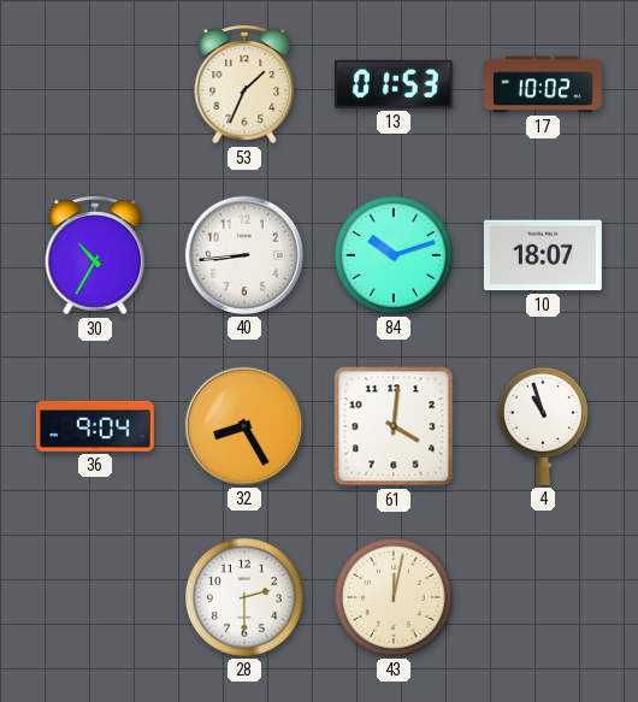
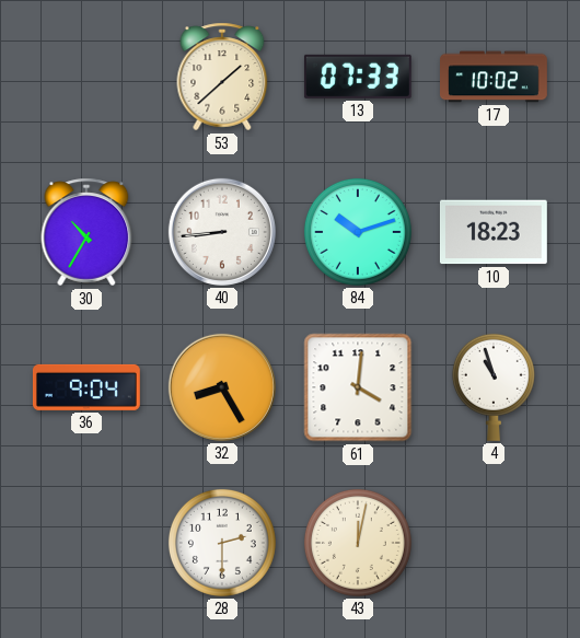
53: 1:34 -> 1:38 (222, 77)
13: 01:53 -> 07:33 (358, 77)
10: 18:07 -> 18:23 (494, 232)
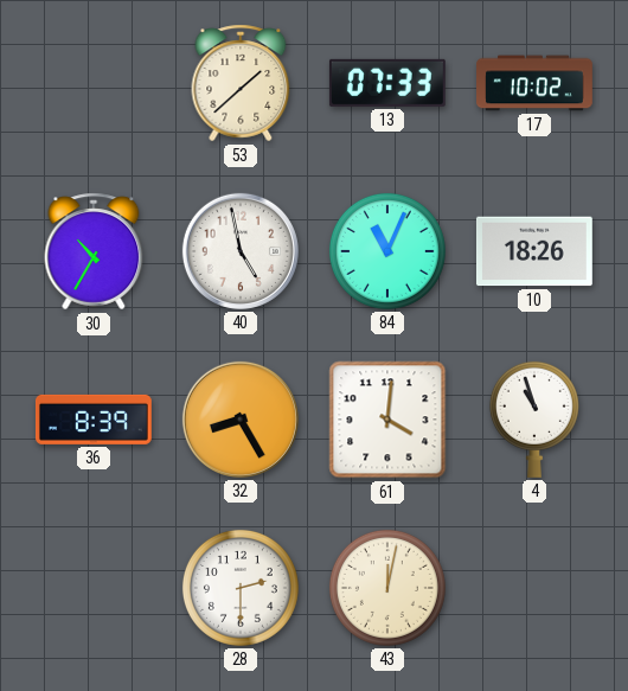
40: 8:44 -> 4:58 (241, 251)
84: 10:12 -> 11:04 (387, 251)
10: 18:23 -> 18:26 (534, 251)
36: 9:04 -> 8:39 (94, 420)
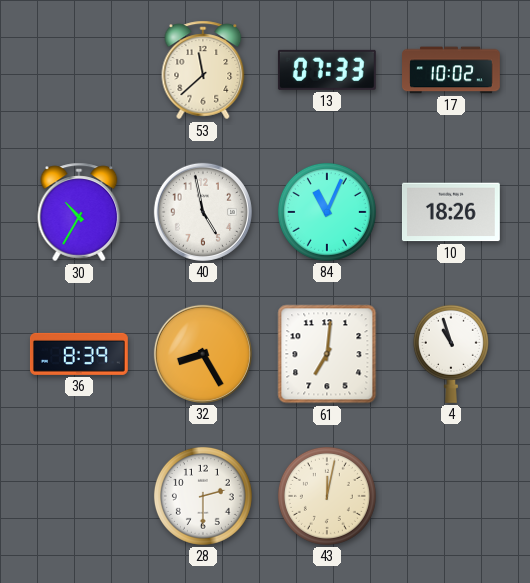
53: 1:38 -> 11:38 (203, 70)
61: 4:01 -> 7:01 (327, 354)
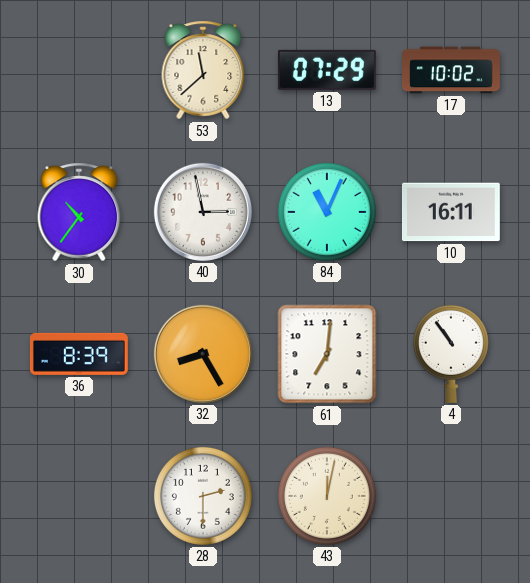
13: 07:33 -> 07:29 (327, 70)
30: 10:35 -> 10:36 (79, 212)
40: 4:58 -> 2:58 (203, 212)
10: 18:26 -> 16:11 (451, 212)
4: 10:57 -> 10:54 (451, 354)
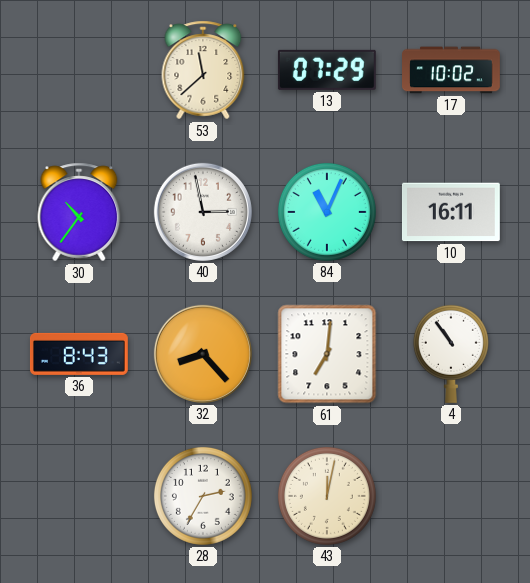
36: 8:39 -> 8:43 (79, 354)
32: 8:25 -> 8:23 (203, 354)
28: 2:30 -> 2:35 (203, 496)
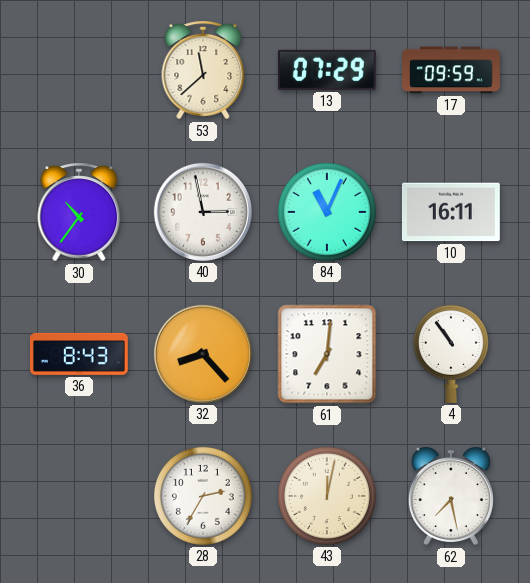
17: 10:02 -> 09:59 (452, 70)
62: none -> 7:28 (451, 496)
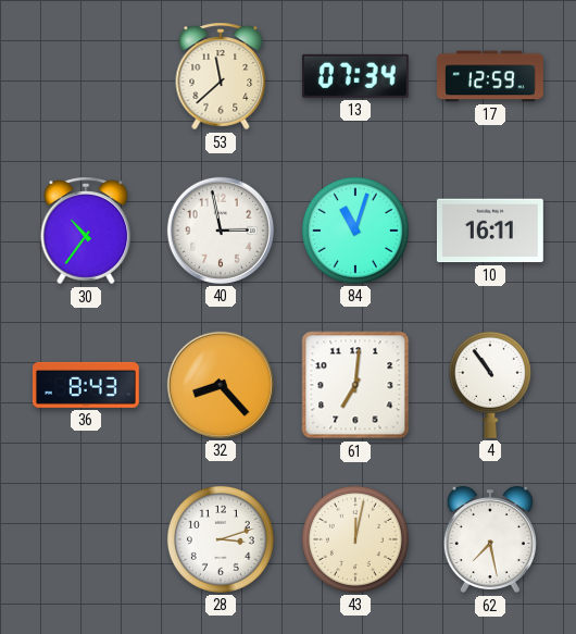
13: 07:29 -> 07:34 (355, 76)
17: 09:59 -> 12:59 (491, 76)
84: 11:04 -> 11:03 (355, 231)
28: 2:35 -> 3:12 (221, 539)
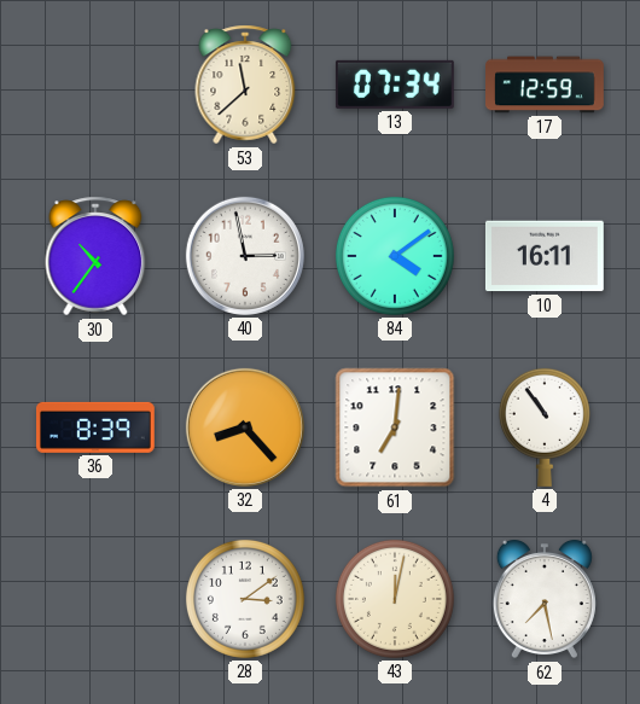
84: 11:03 -> 4:09 (395, 256)
36: 8:43 -> 8:39 (95, 427)
28: 3:12 -> 3:09 (245, 599)
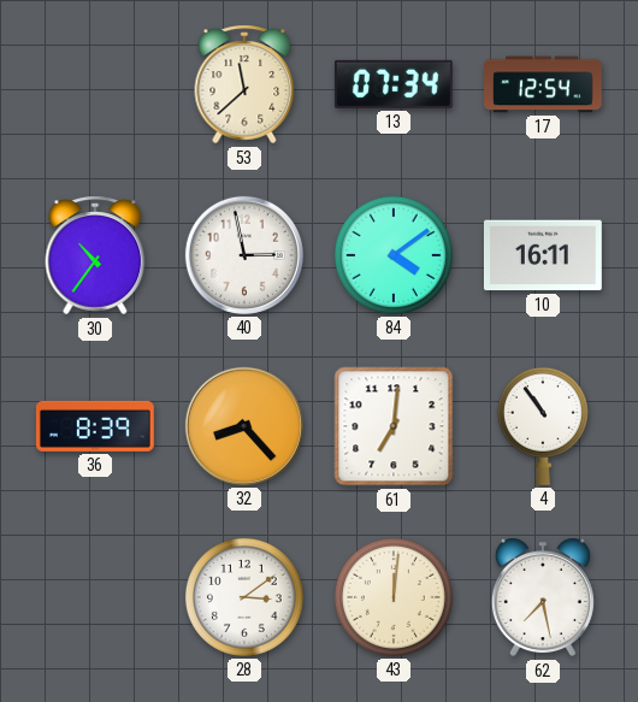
17: 12:59 -> 12:54 (544, 84)
43: 12:02 -> 12:01 (394, 597)
